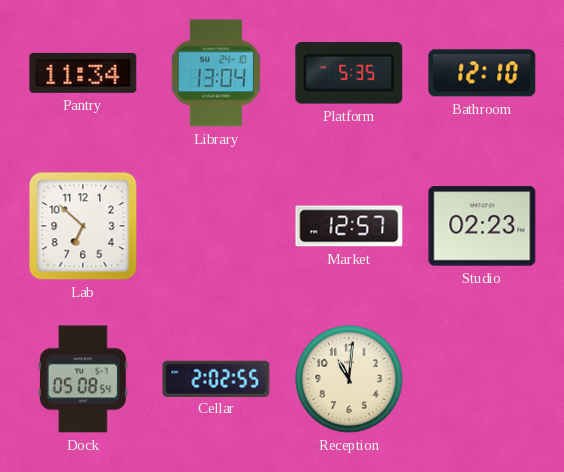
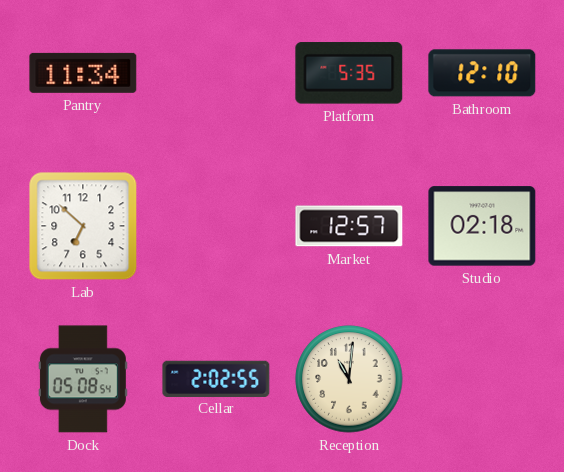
Library: 13:04 -> none (216, 73)
Studio: 02:23 -> 02:18 (482, 226)
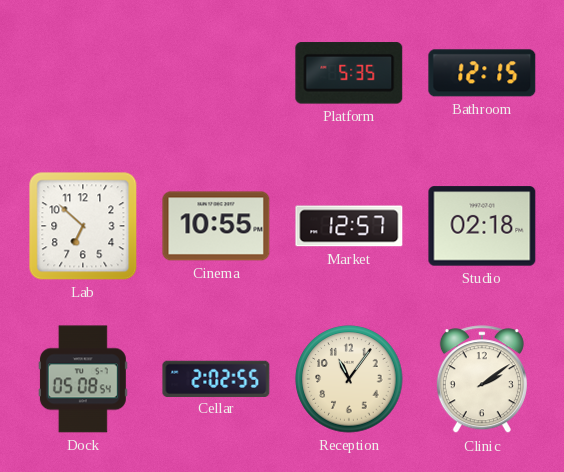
Pantry: 11:34 -> none (83, 73)
Bathroom: 12:10 -> 12:15 (482, 73)
Cinema: none -> 10:55 (216, 226)
Reception: 11:01 -> 11:06 (349, 379)
Clinic: none -> 2:09 (482, 380)
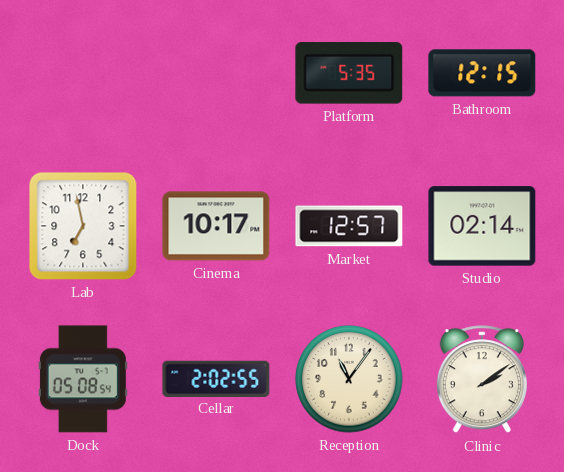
Lab: 6:52 -> 6:58 (83, 226)
Cinema: 10:55 -> 10:17 (216, 226)
Studio: 02:18 -> 02:14 (482, 226)
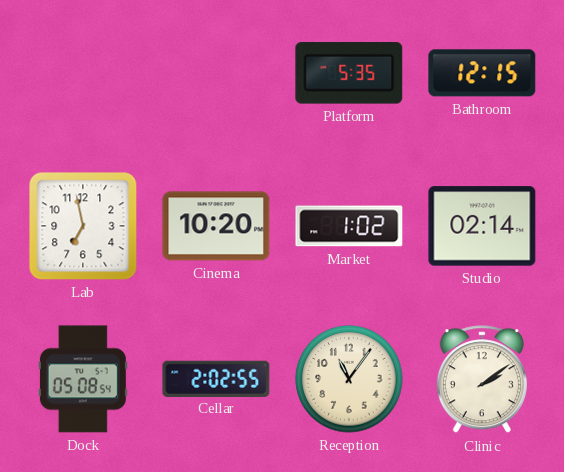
Cinema: 10:17 -> 10:20 (216, 226)
Market: 12:57 -> 1:02 (349, 226)
